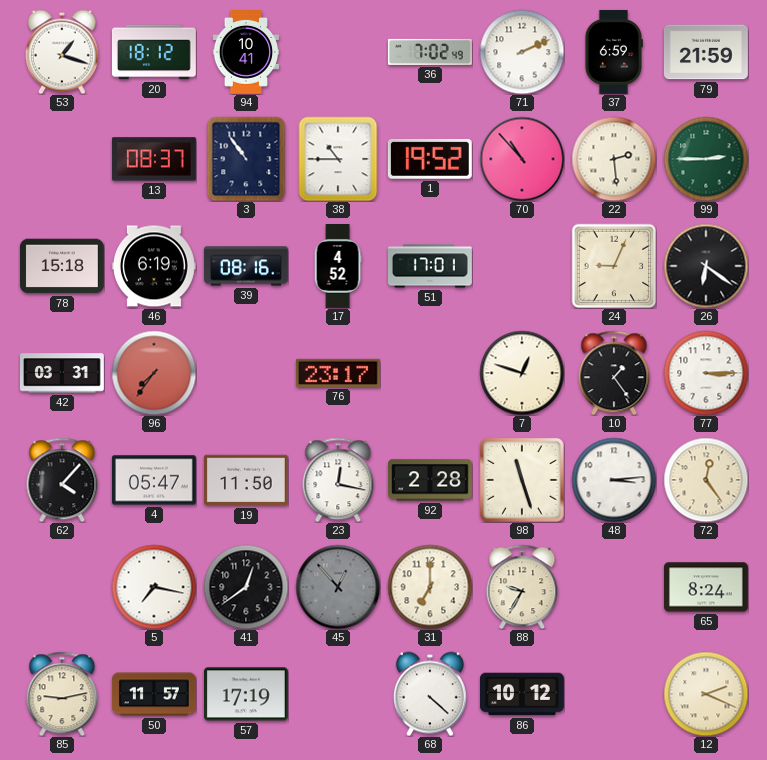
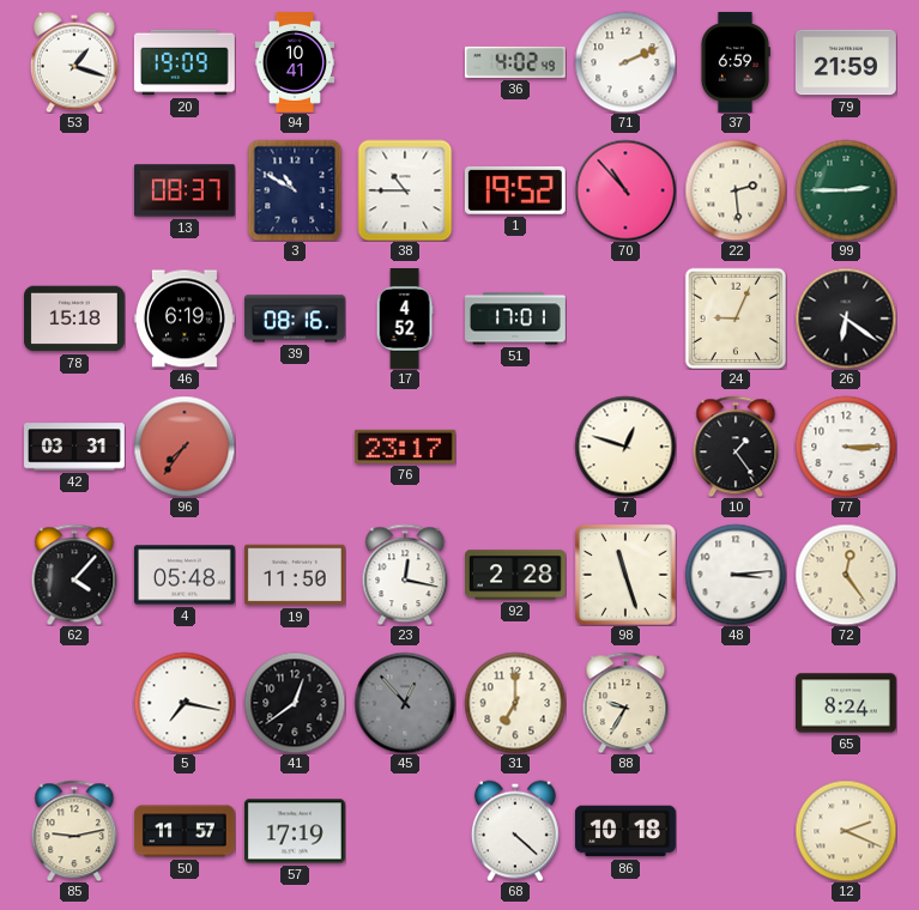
20: 18:12 -> 19:09 (185, 62)
36: 7:02 -> 4:02 (515, 62)
3: 10:54 -> 10:50 (295, 190)
4: 05:47 -> 05:48 (185, 575)
86: 10:12 -> 10:18 (625, 831)
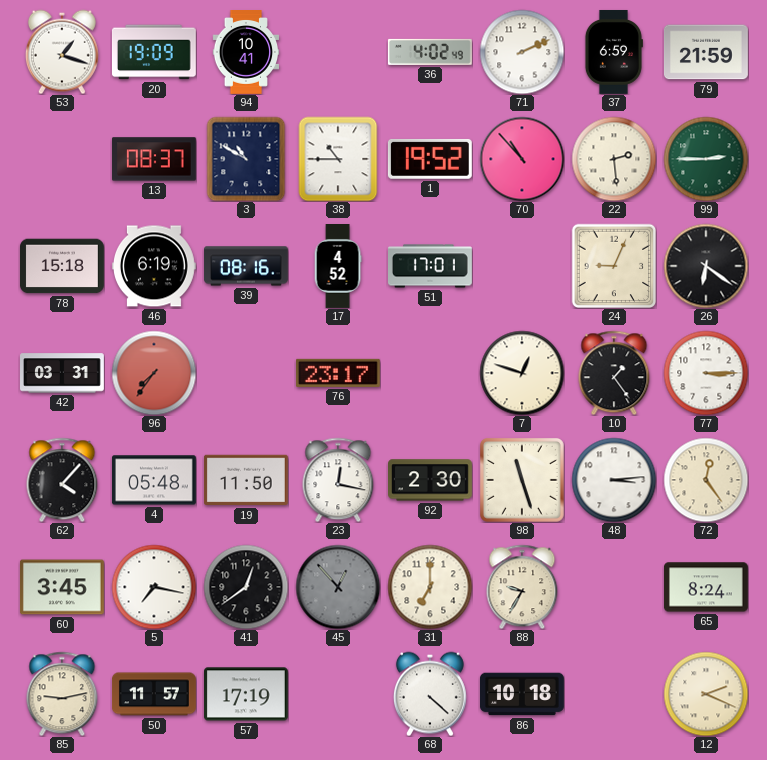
92: 2:28 -> 2:30 (431, 480)
60: none -> 3:45 (62, 587)
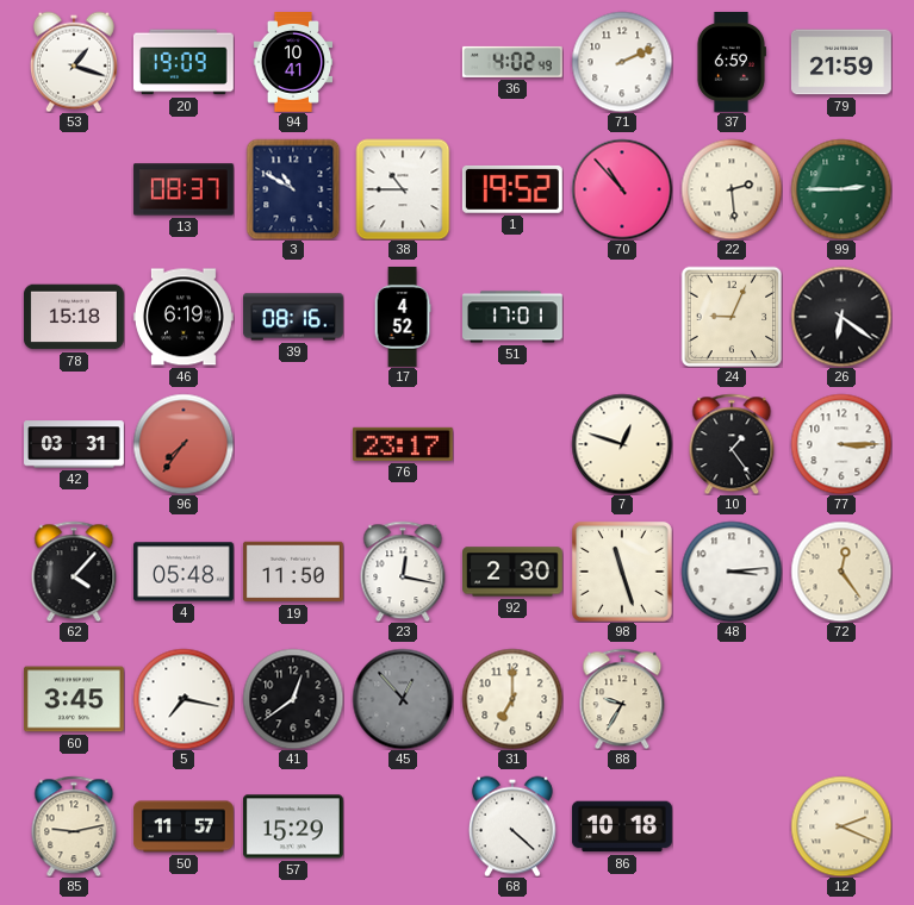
65: 8:24 -> none (706, 587)
57: 17:19 -> 15:29 (293, 826)
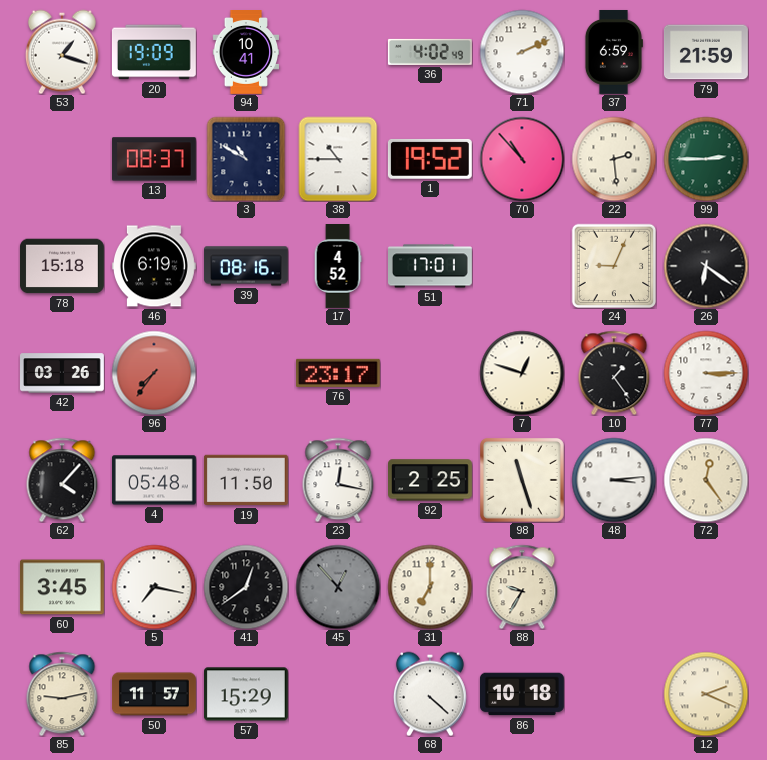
42: 03:31 -> 03:26 (63, 373)
92: 2:30 -> 2:25 (431, 480)
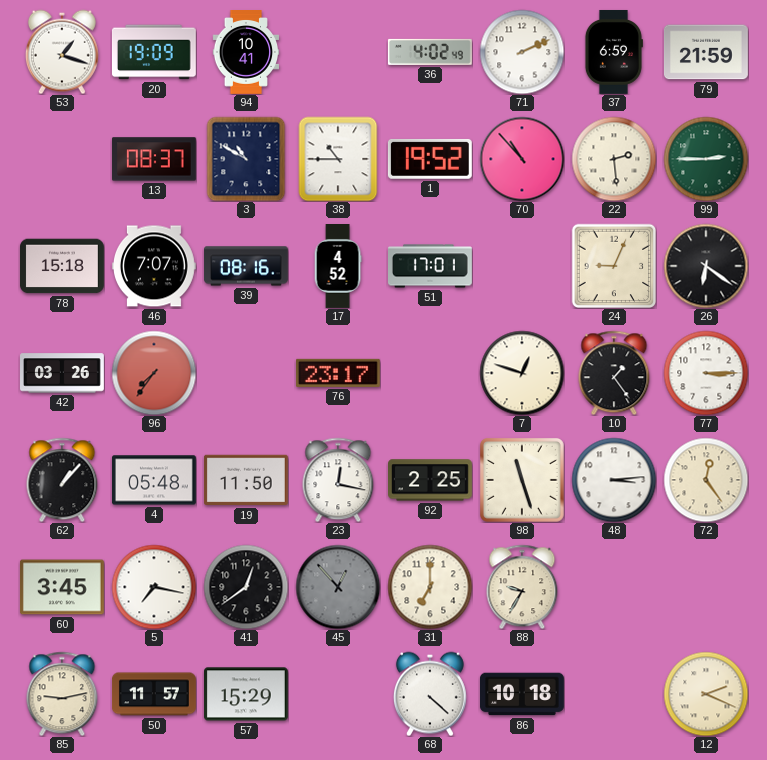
46: 6:19 -> 7:07 (154, 266)
62: 4:07 -> 1:07 (62, 480)
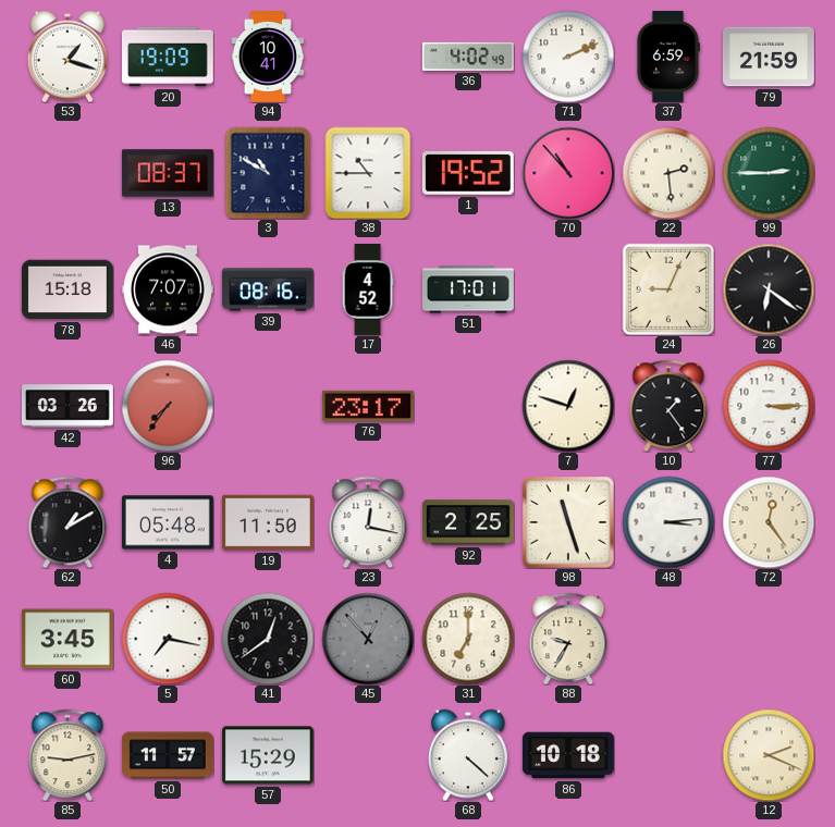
62: 1:07 -> 1:10 (67, 522)
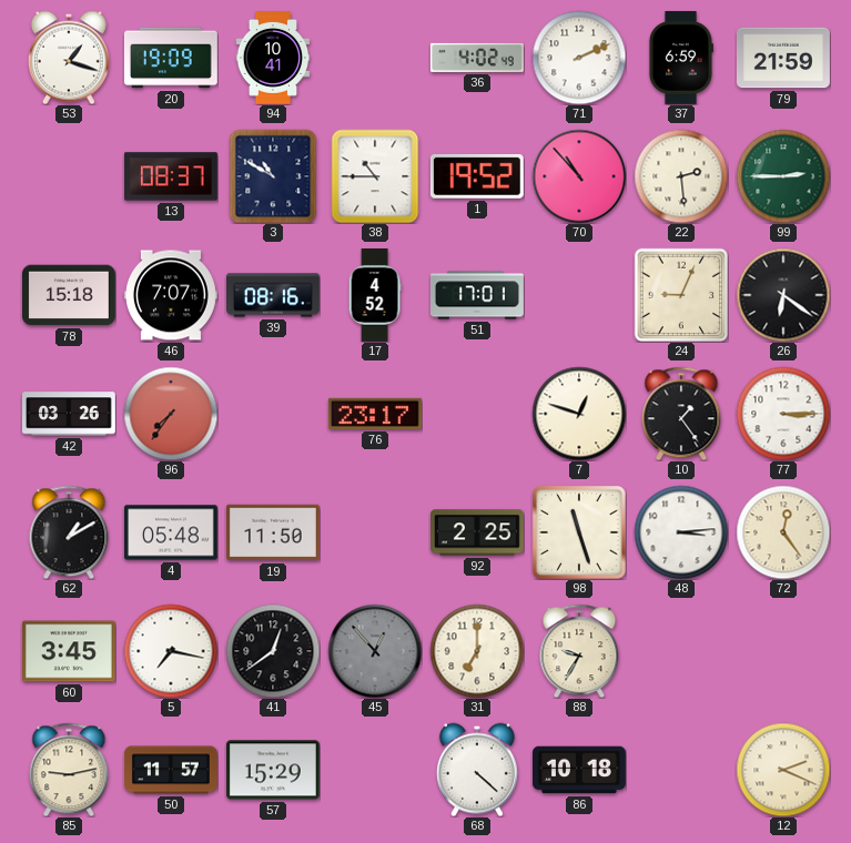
23: 12:17 -> none (368, 522)
